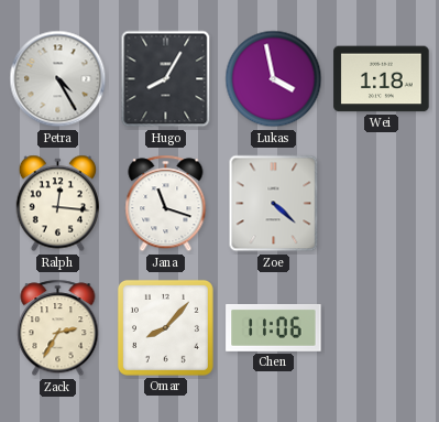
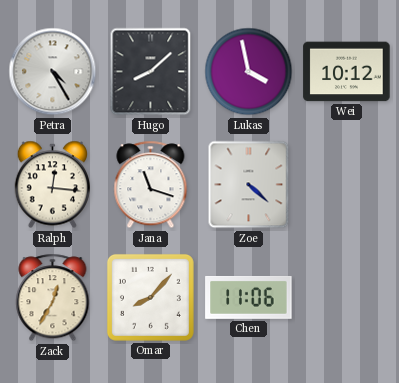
Hugo: 8:05 -> 8:08 (151, 72)
Wei: 1:18 -> 10:12 (347, 72)
Zack: 2:35 -> 12:35 (53, 298)
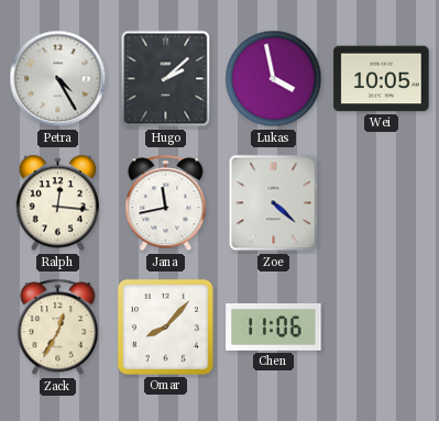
Hugo: 8:08 -> 2:08 (166, 79)
Wei: 10:12 -> 10:05 (382, 79)
Jana: 11:18 -> 11:43 (166, 203)
